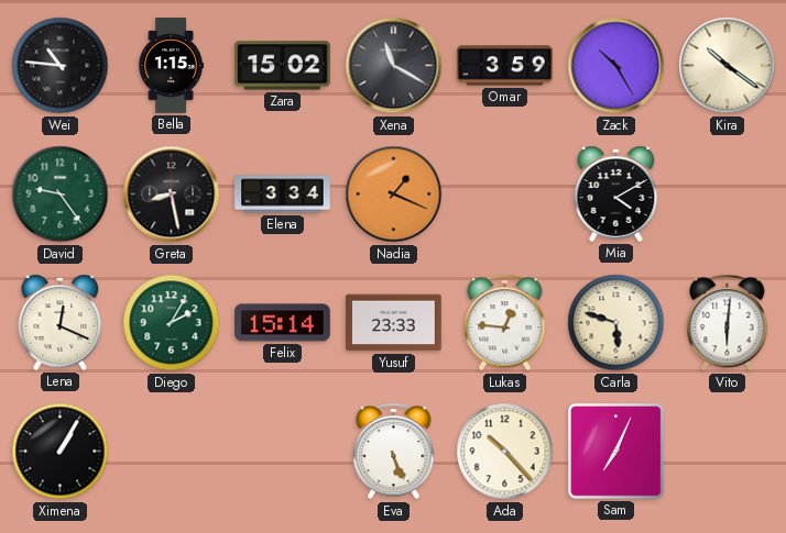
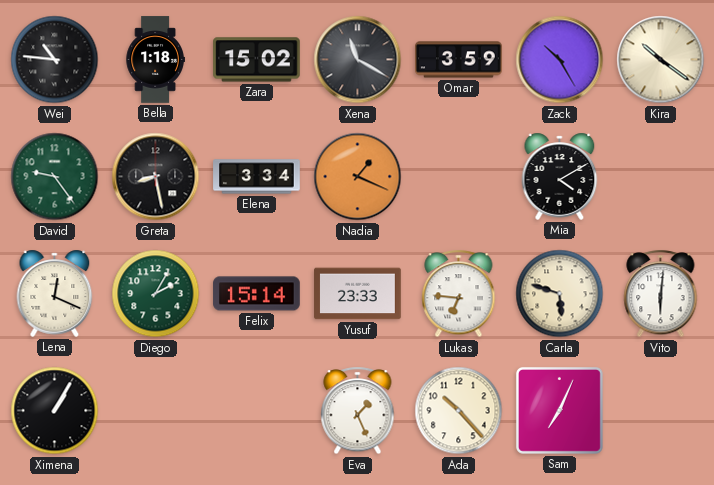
Bella: 1:15 -> 1:18 (155, 60)
Lukas: 12:46 -> 6:46 (459, 294)
Eva: 5:26 -> 1:26 (358, 411)
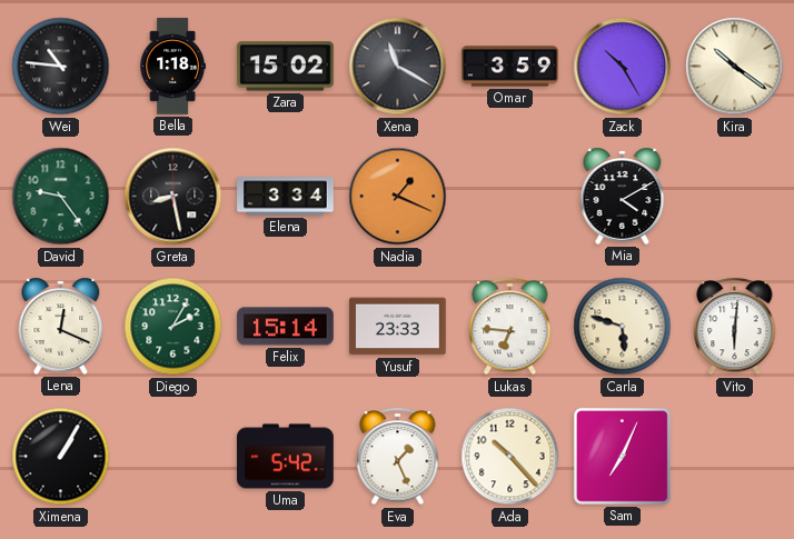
Uma: none -> 5:42 (286, 457)
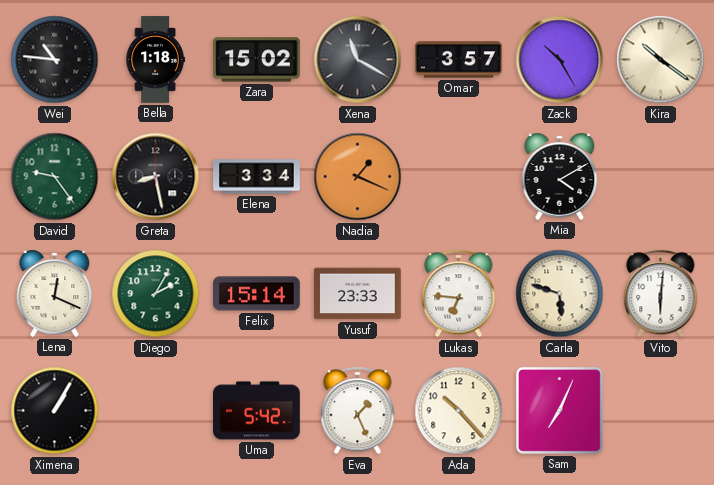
Omar: 3:59 -> 3:57 (459, 60)
